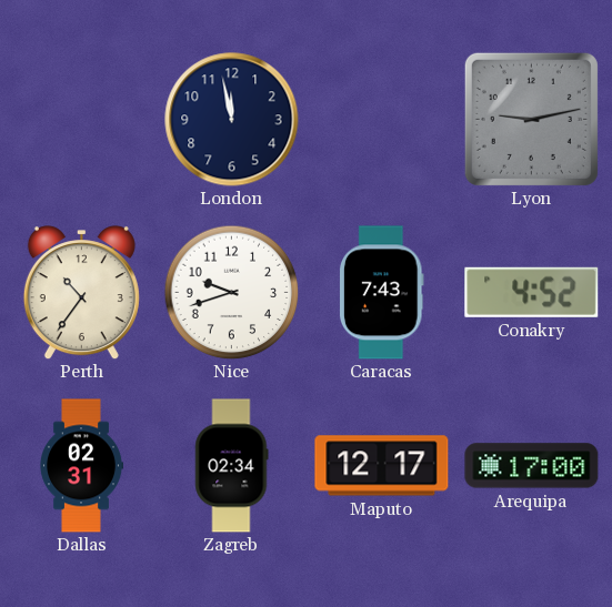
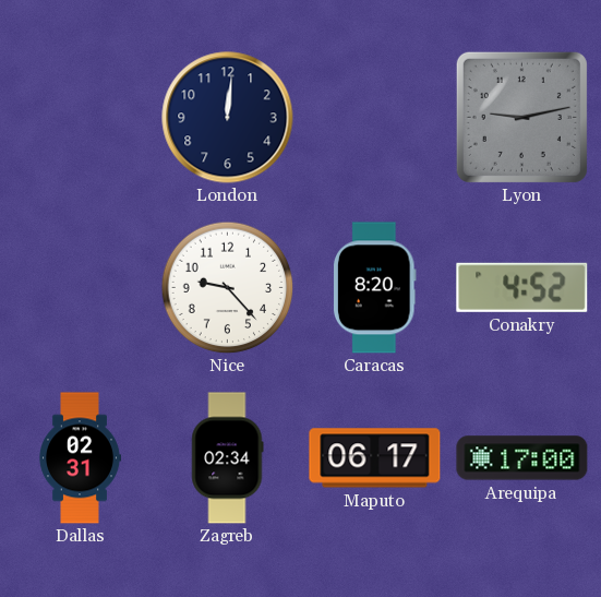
London: 11:58 -> 12:01 (228, 118)
Perth: 10:36 -> none (81, 293)
Nice: 9:42 -> 9:23 (227, 287)
Caracas: 7:43 -> 8:20 (374, 288)
Maputo: 12:17 -> 06:17 (375, 458)
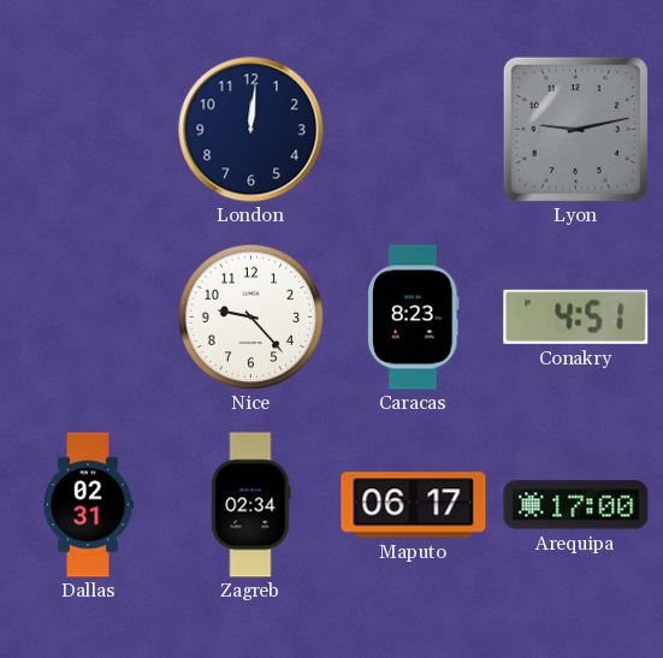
Caracas: 8:20 -> 8:23 (413, 318)
Conakry: 4:52 -> 4:51 (576, 316)
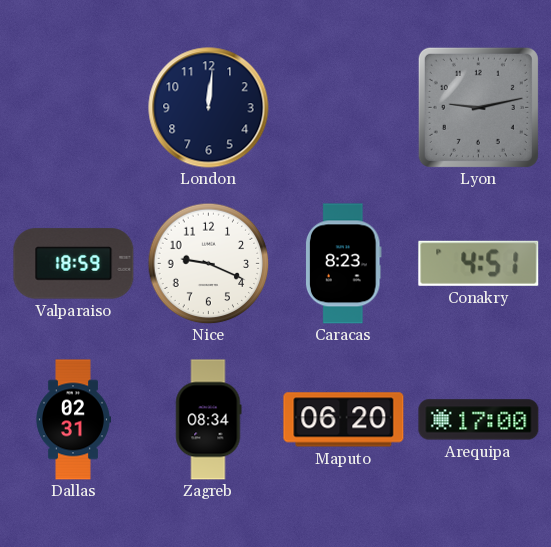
Valparaiso: none -> 18:59 (74, 264)
Nice: 9:23 -> 9:19 (208, 263)
Zagreb: 02:34 -> 08:34 (209, 420)
Maputo: 06:17 -> 06:20 (344, 420)
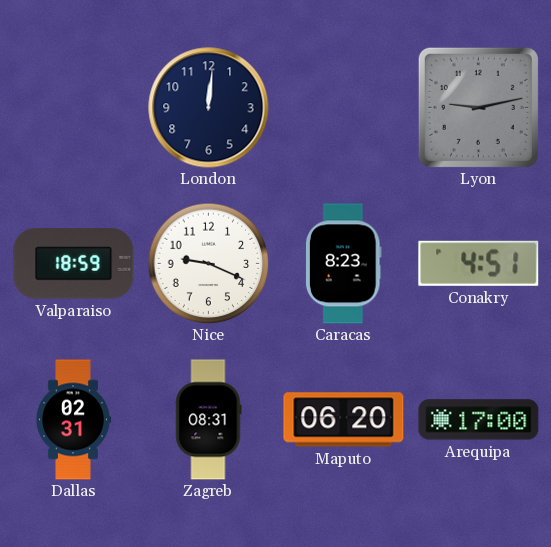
Zagreb: 08:34 -> 08:31 (209, 420)
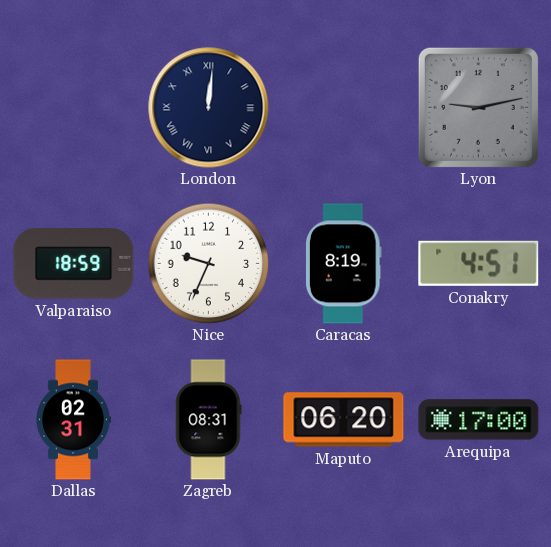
London numerals: Arabic -> Roman (209, 108)
Nice: 9:19 -> 9:34 (208, 263)
Caracas: 8:23 -> 8:19 (343, 264)
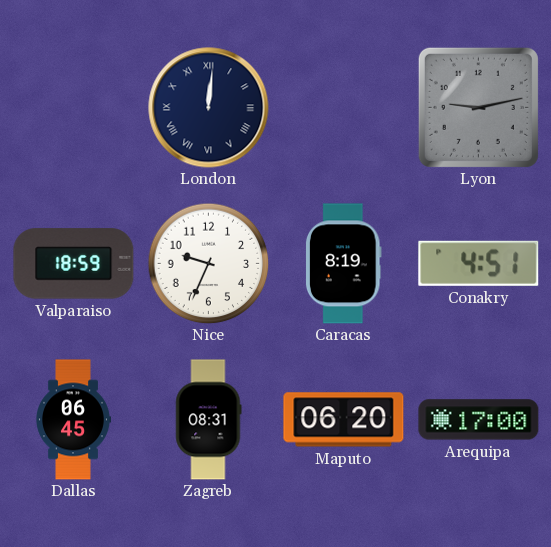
Dallas: 02:31 -> 06:45 (74, 420)
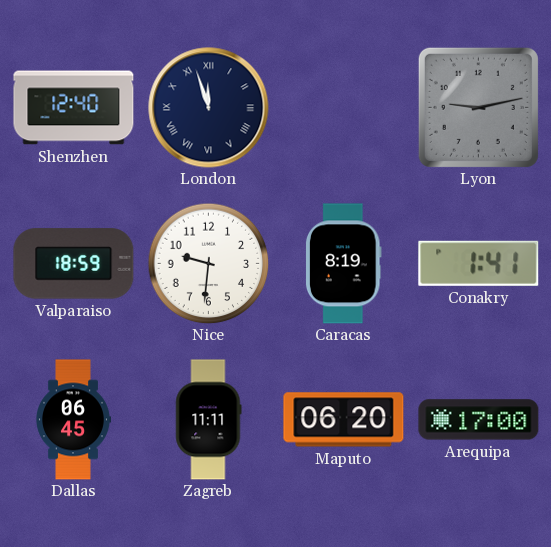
Shenzhen: none -> 12:40 (74, 108)
London: 12:01 -> 11:57 (209, 108)
Nice: 9:34 -> 9:31 (208, 263)
Conakry: 4:51 -> 1:41 (479, 263)
Zagreb: 08:31 -> 11:11 (209, 420)
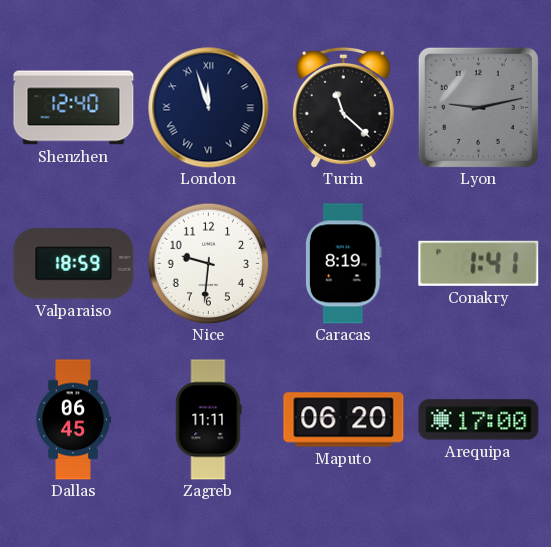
Turin: none -> 11:22 (343, 107)
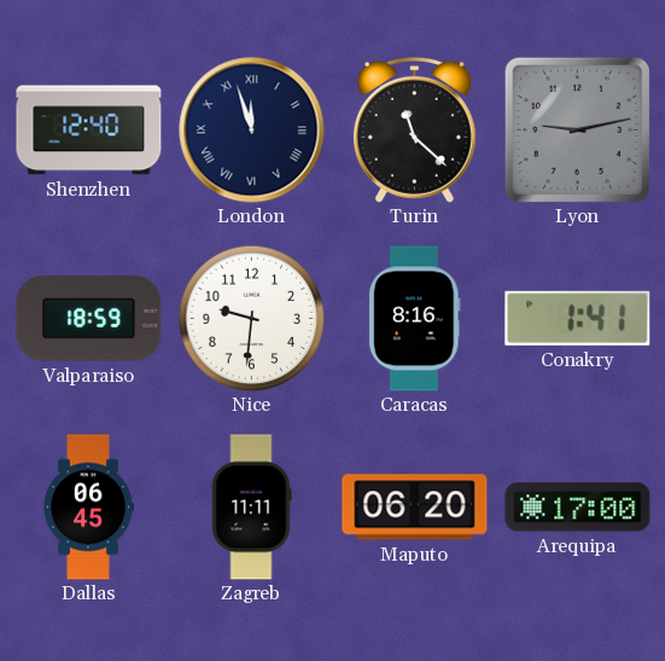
Caracas: 8:19 -> 8:16 (414, 319)
